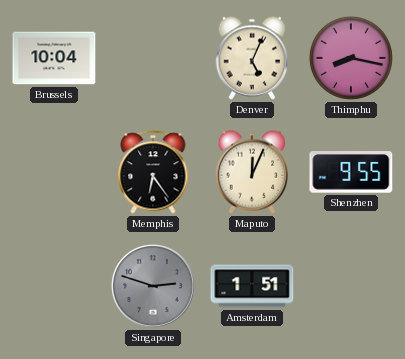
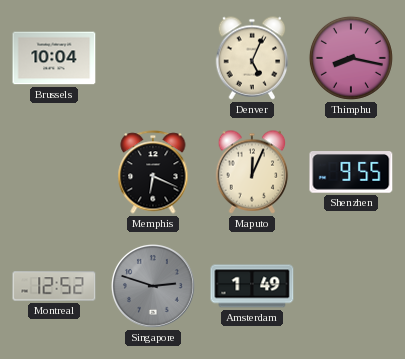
Memphis: 6:24 -> 6:19 (153, 172)
Montreal: none -> 12:52 (54, 286)
Amsterdam: 1:51 -> 1:49 (252, 286)
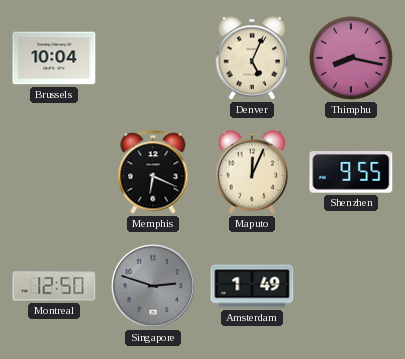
Montreal: 12:52 -> 12:50 (54, 286)
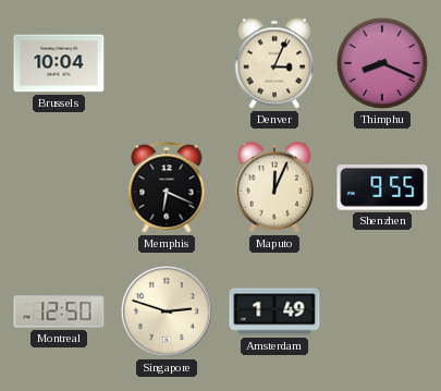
Denver: 5:04 -> 3:04 (274, 63)
Thimphu: 8:17 -> 8:19 (382, 63)
Singapore dial: grey -> cream (168, 313)
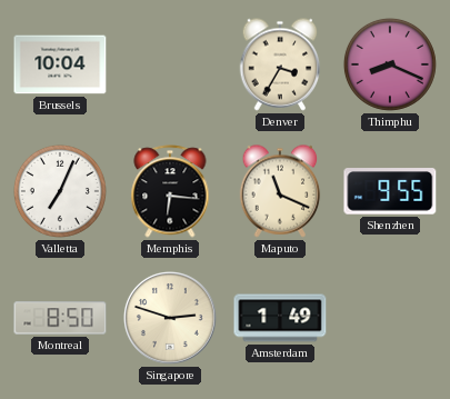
Denver: 3:04 -> 3:35 (280, 64)
Valletta: none -> 7:04 (60, 191)
Memphis: 6:19 -> 6:16 (170, 191)
Maputo: 12:04 -> 11:19 (280, 191)
Montreal: 12:50 -> 8:50 (60, 318)
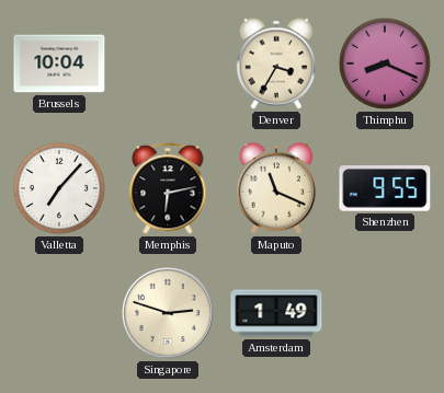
Valletta: 7:04 -> 7:07 (59, 188)
Memphis: 6:16 -> 6:13 (168, 188)
Montreal: 8:50 -> none (60, 318)
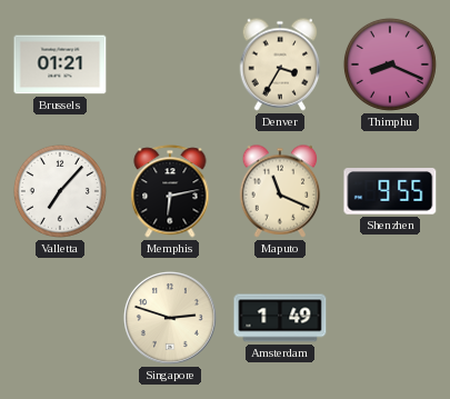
Brussels: 10:04 -> 01:21 (60, 64)
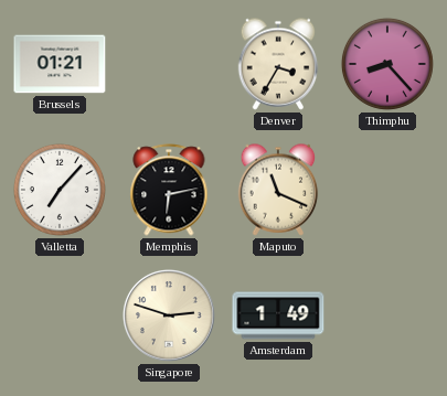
Thimphu: 8:19 -> 8:23 (387, 64)
Shenzhen: 9:55 -> none (390, 191)
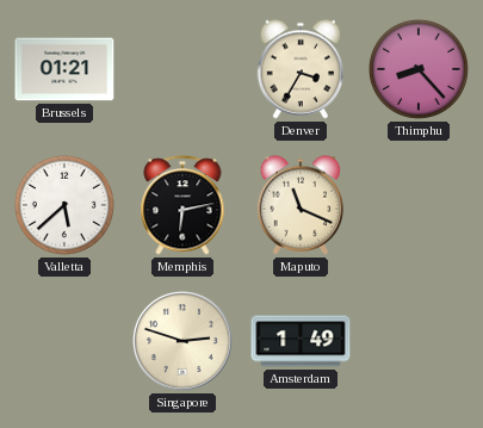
Valletta: 7:07 -> 5:38 (64, 205)
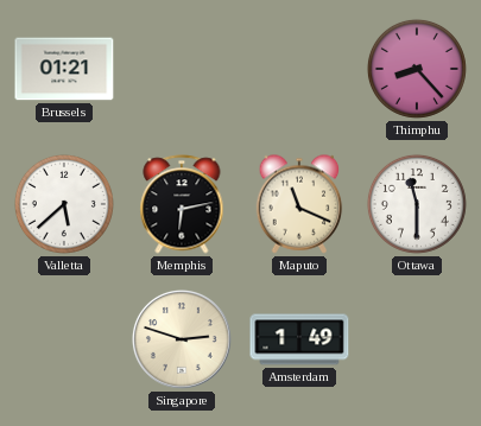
Denver: 3:35 -> none (301, 69)
Ottawa: none -> 11:30 (417, 204)
